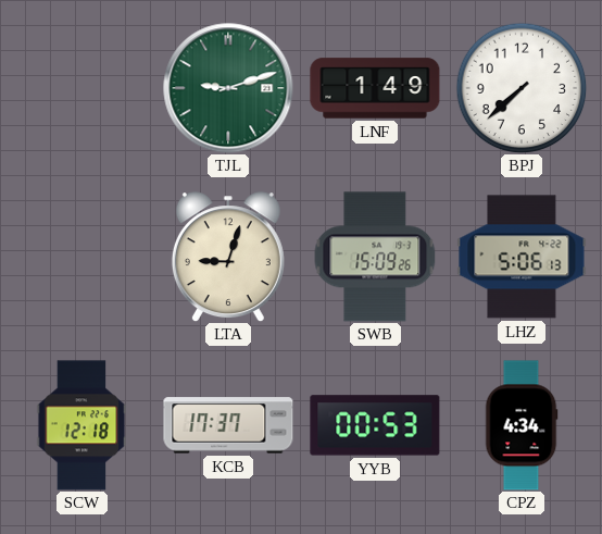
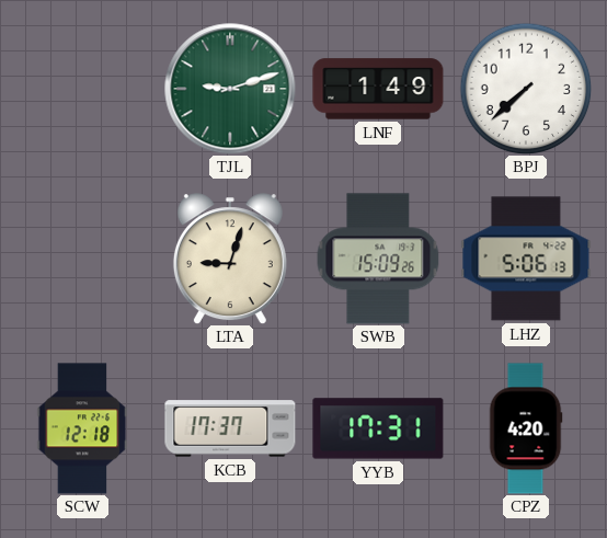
YYB: 00:53 -> 17:31 (378, 428)
CPZ: 4:34 -> 4:20 (526, 428)
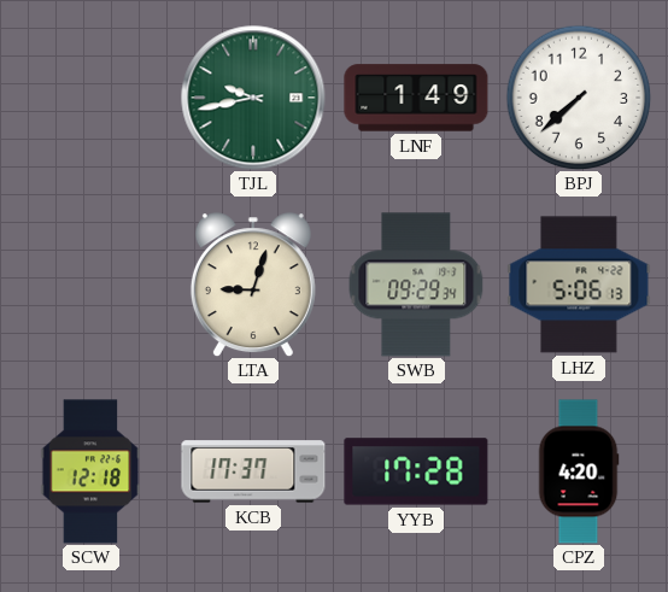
TJL: 9:12 -> 9:43 (253, 98)
SWB: 15:09 -> 09:29 (416, 285)
YYB: 17:31 -> 17:28 (416, 471)
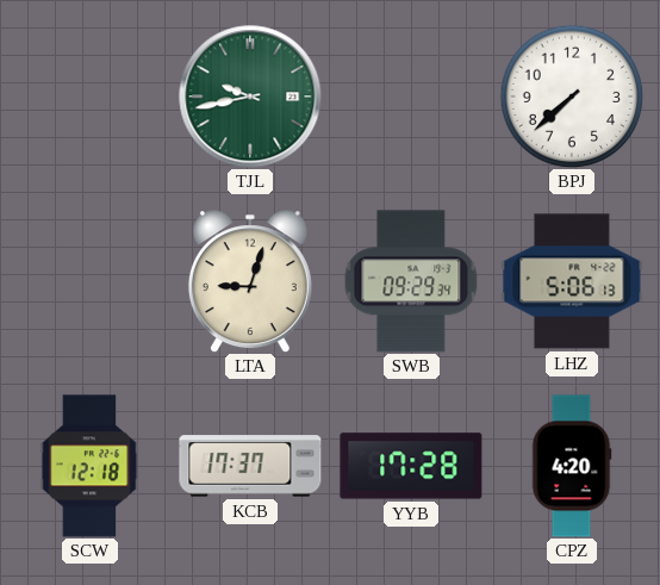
LNF: 1:49 -> none (416, 98)
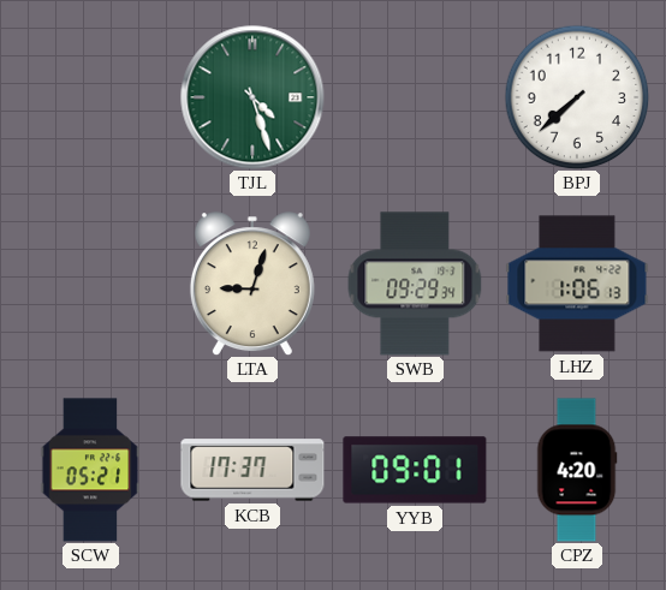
TJL: 9:43 -> 4:27 (252, 97)
LHZ: 5:06 -> 1:06 (577, 284)
SCW: 12:18 -> 05:21 (90, 470)
YYB: 17:28 -> 09:01 (415, 470)
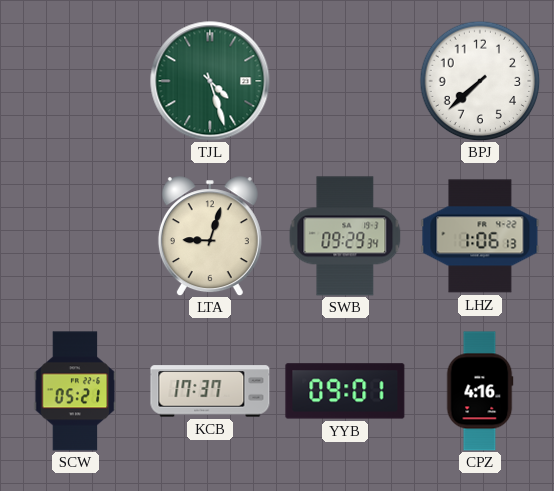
CPZ: 4:20 -> 4:16 (480, 391)
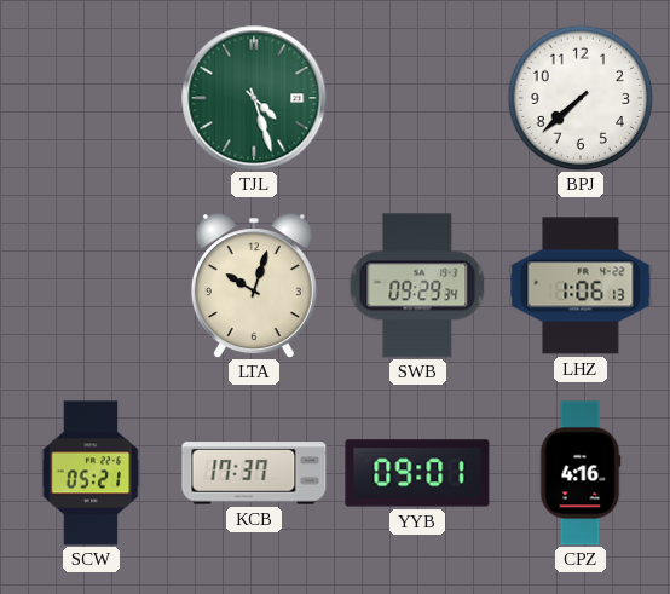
LTA: 9:03 -> 10:03 (254, 286)
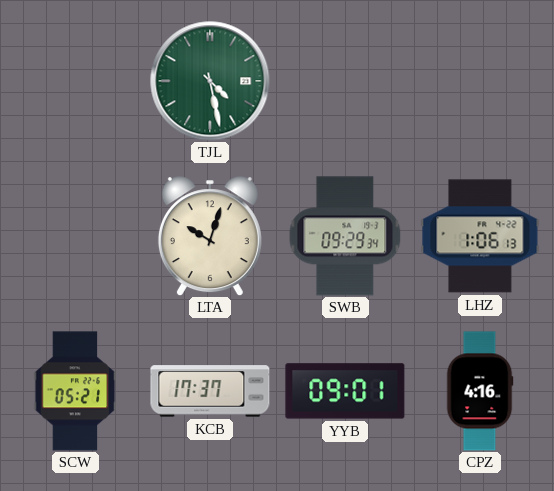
TJL: 4:27 -> 4:28 (210, 81)
BPJ: 7:38 -> none (581, 98)
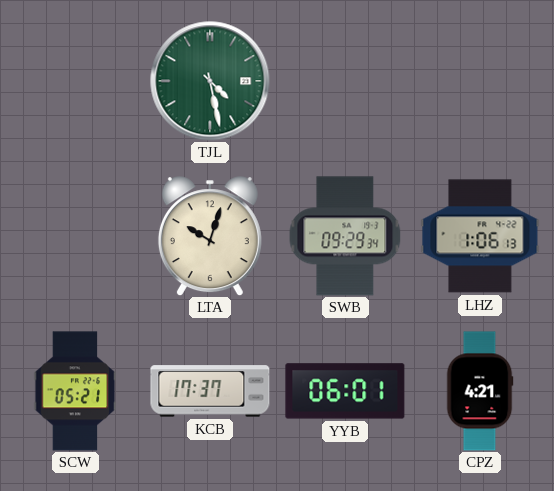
YYB: 09:01 -> 06:01 (345, 391)
CPZ: 4:16 -> 4:21 (480, 391)
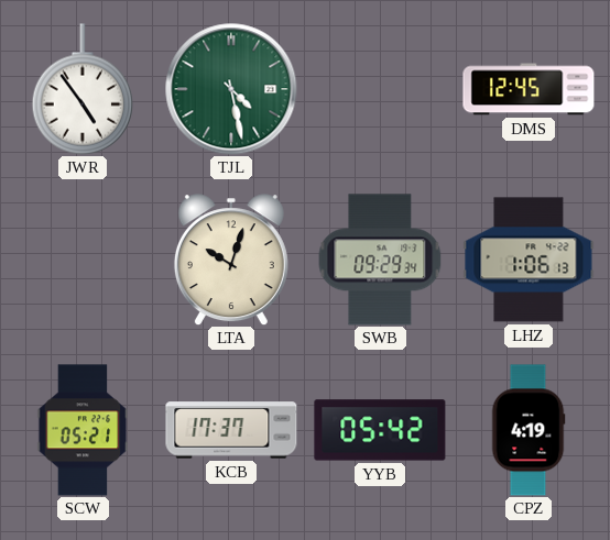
JWR: none -> 4:54 (83, 89)
DMS: none -> 12:45 (529, 89)
YYB: 06:01 -> 05:42 (380, 430)
CPZ: 4:21 -> 4:19 (529, 430)
